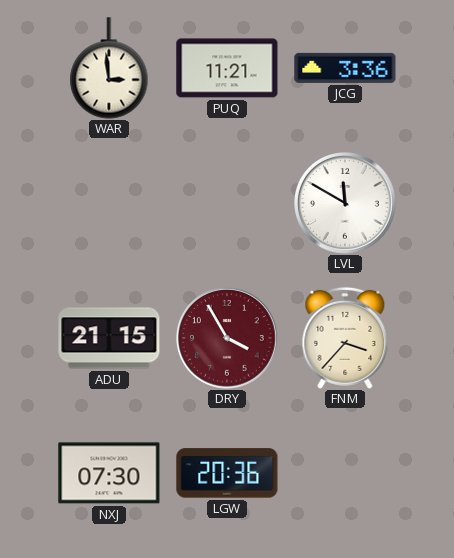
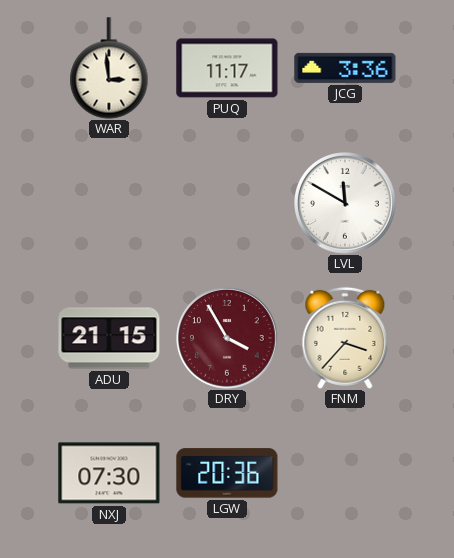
PUQ: 11:21 -> 11:17 (227, 68)
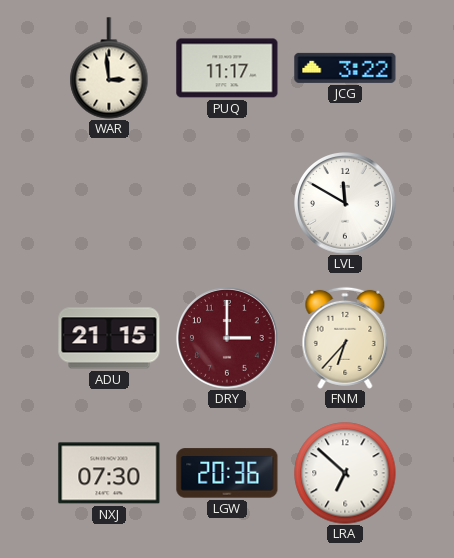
JCG: 3:36 -> 3:22 (345, 68)
DRY: 3:55 -> 3:00 (228, 339)
FNM: 3:37 -> 6:37 (345, 338)
LRA: none -> 6:52 (345, 473)
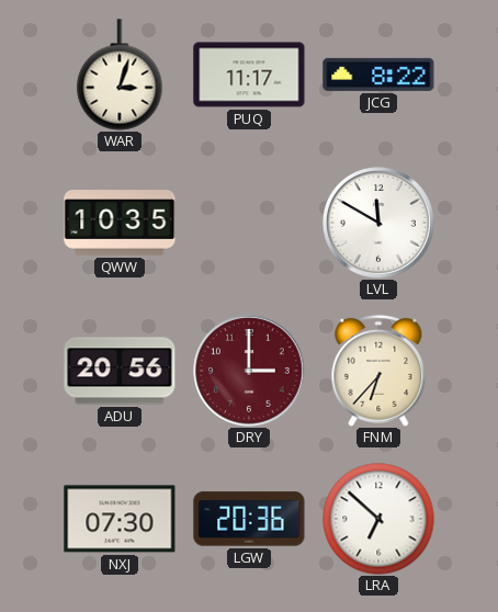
WAR: 2:59 -> 3:03 (120, 75)
JCG: 3:22 -> 8:22 (378, 75)
QWW: none -> 10:35 (120, 223)
ADU: 21:15 -> 20:56 (120, 371)
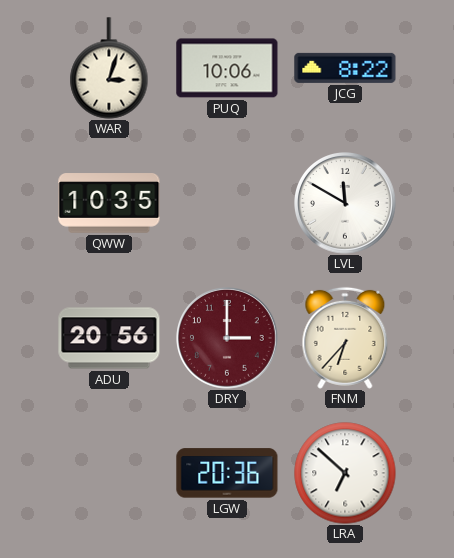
PUQ: 11:17 -> 10:06 (227, 68)
NXJ: 07:30 -> none (120, 519)
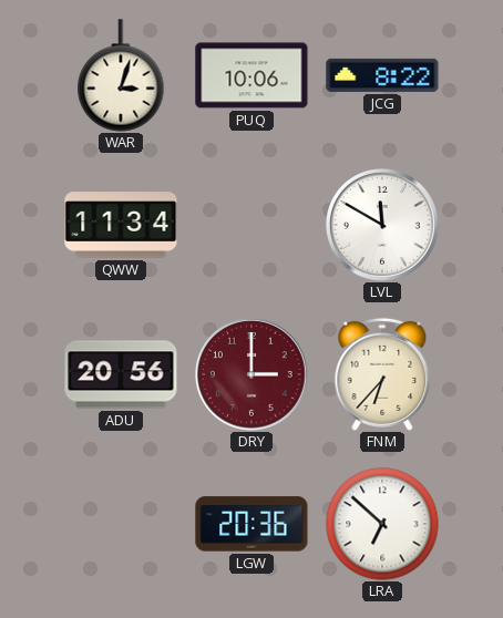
QWW: 10:35 -> 11:34 (121, 225)
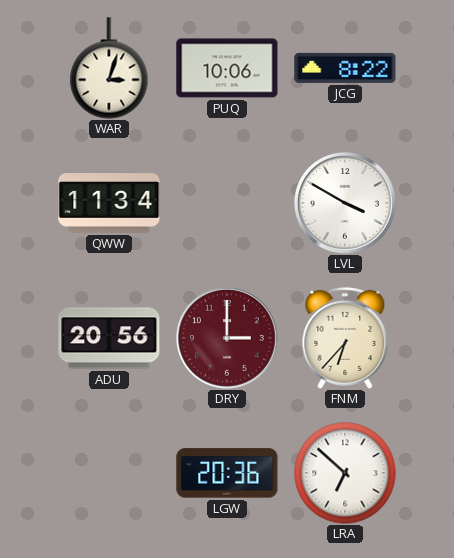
LVL: 11:50 -> 3:50 (346, 204)
